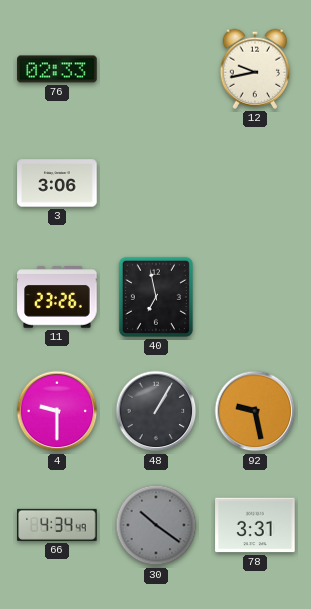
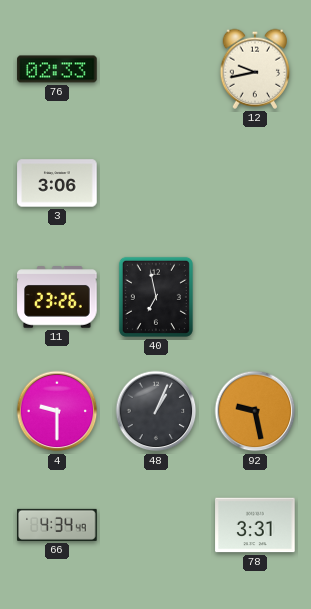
48: 1:05 -> 1:04 (156, 411)
30: 10:21 -> none (156, 525)
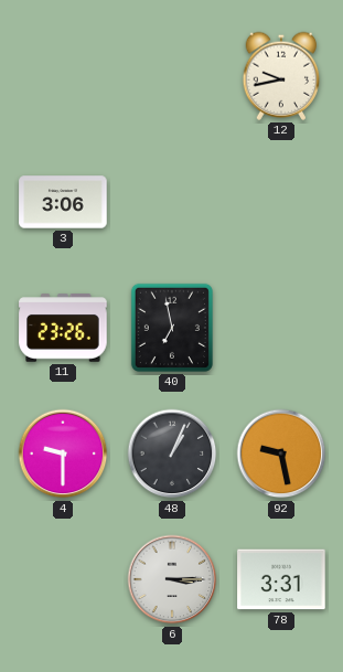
76: 02:33 -> none (57, 69)
66: 4:34 -> none (57, 525)
6: none -> 3:15 (172, 579)
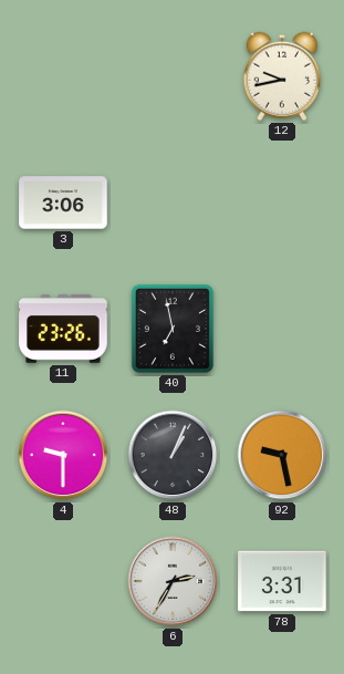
6: 3:15 -> 2:35 (173, 581)
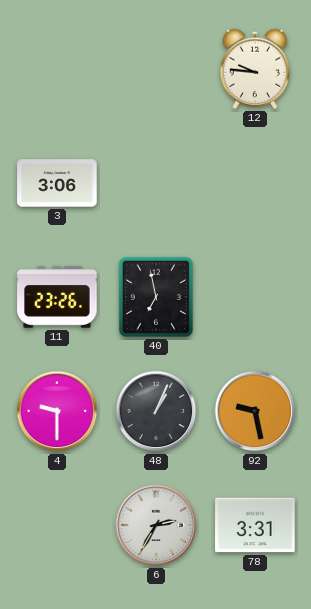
12: 9:43 -> 9:46 (255, 69)
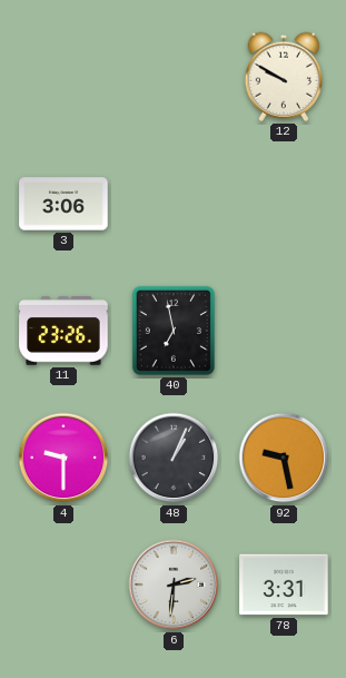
12: 9:46 -> 9:50 (284, 77)
6: 2:35 -> 2:31 (174, 584)
